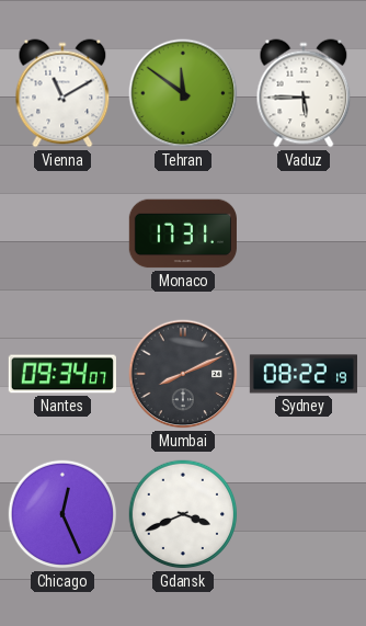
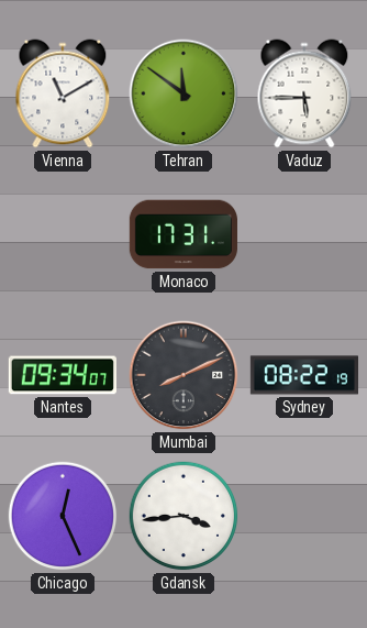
Gdansk: 3:41 -> 3:44 (183, 516)
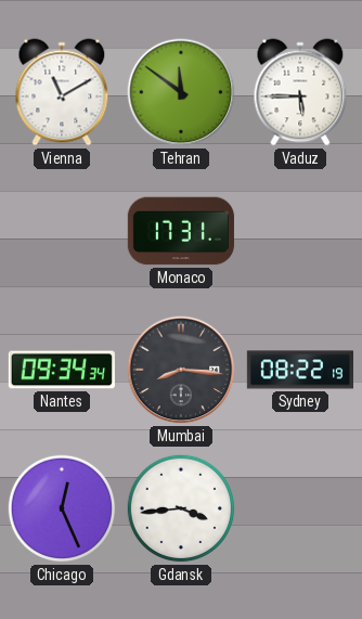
Nantes: 09:34:07 -> 09:34:34 (62, 370)
Mumbai: 8:11 -> 8:16 (181, 370)
